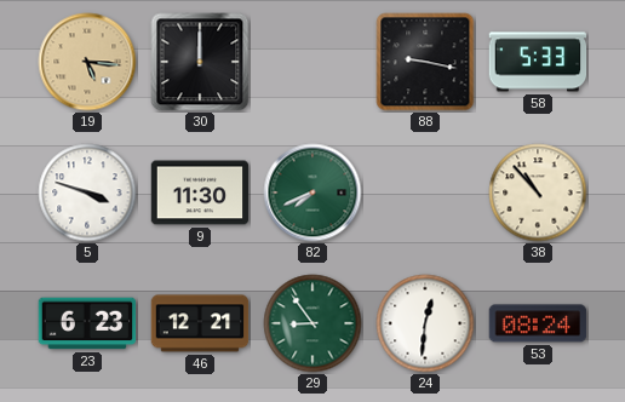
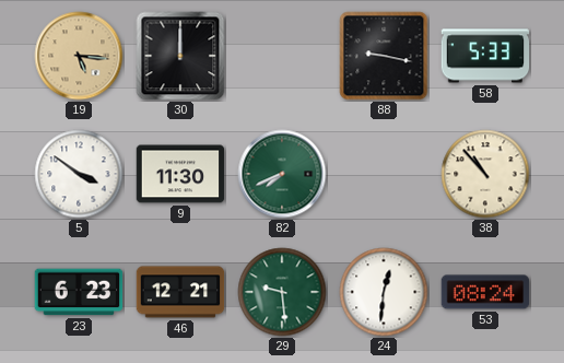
5: 3:48 -> 3:51 (79, 174)
29: 8:54 -> 9:29 (282, 292)
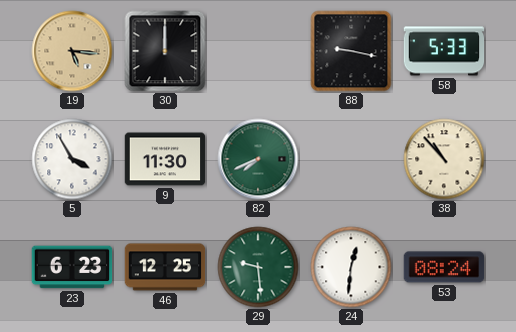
5: 3:51 -> 3:55 (72, 159)
46: 12:21 -> 12:25 (165, 267)
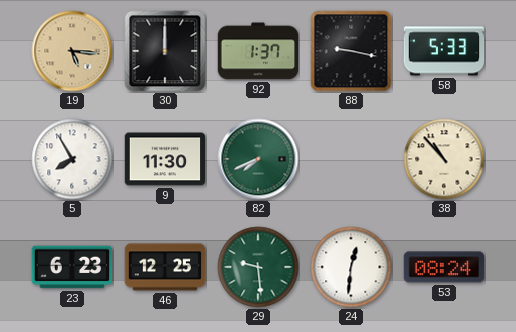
92: none -> 1:37 (258, 51)
5: 3:55 -> 7:55 (72, 159)
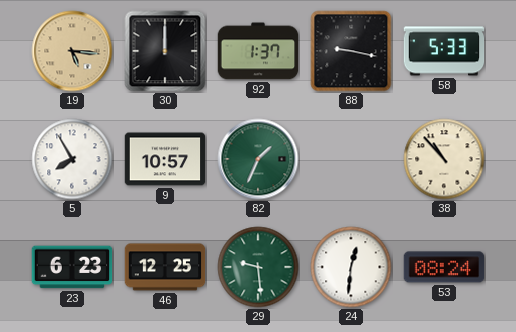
9: 11:30 -> 10:57 (165, 159)
82: 7:41 -> 1:34 (258, 159)
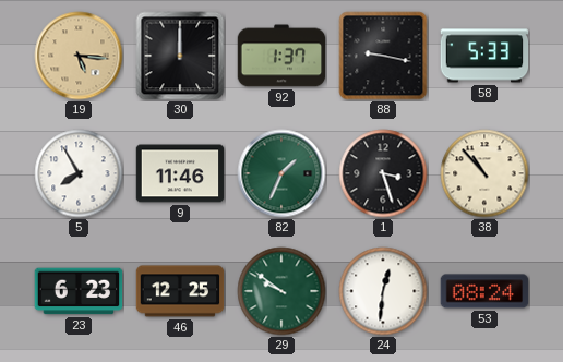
9: 10:57 -> 11:46 (180, 173)
1: none -> 3:27 (383, 173)
29: 9:29 -> 9:51 (281, 291)
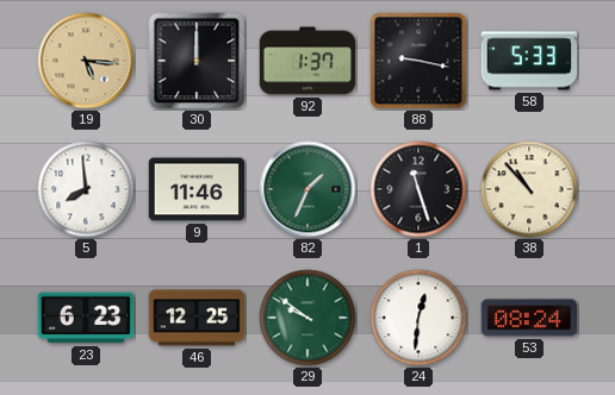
5: 7:55 -> 7:59 (86, 189)
1: 3:27 -> 11:27 (418, 189)
